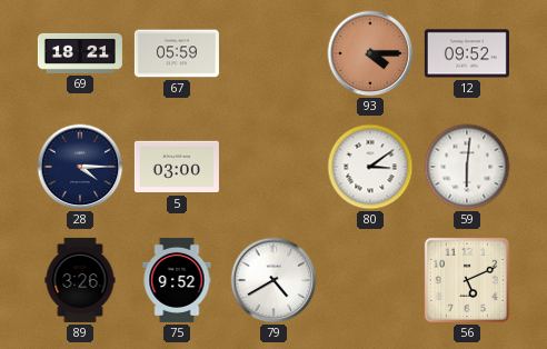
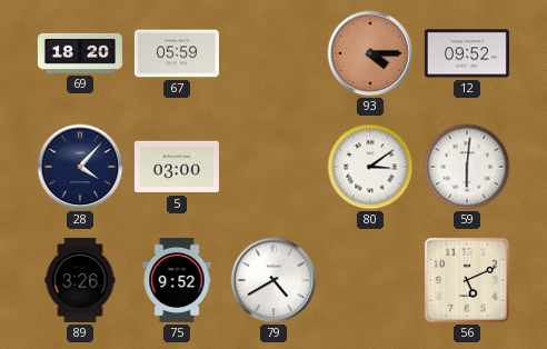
69: 18:21 -> 18:20 (80, 53)
28: 4:15 -> 4:07 (80, 167)
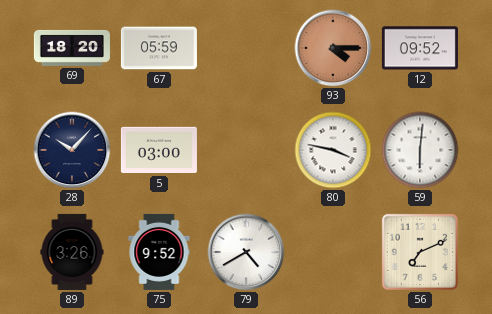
28: 4:07 -> 10:07 (72, 150)
80: 3:09 -> 3:47 (333, 150)
56: 5:11 -> 7:11 (420, 252)
